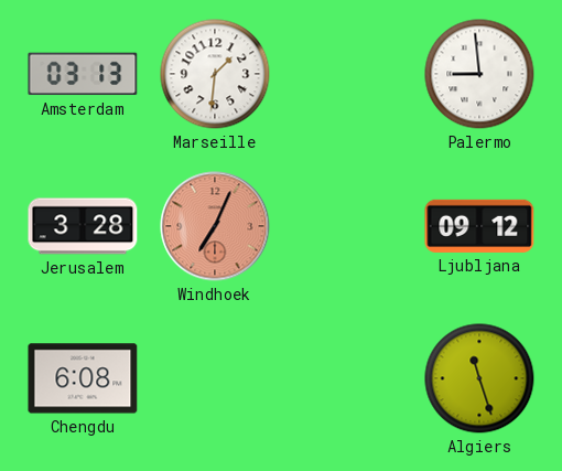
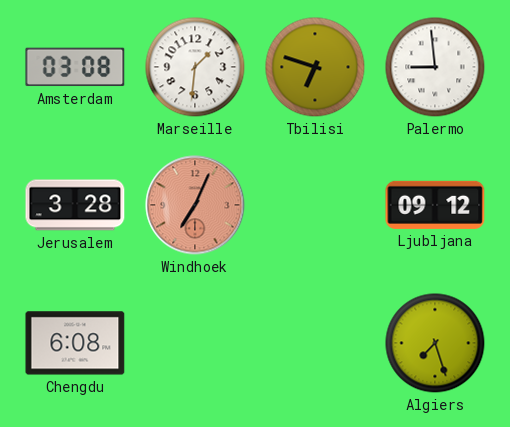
Amsterdam: 03:13 -> 03:08 (75, 67)
Tbilisi: none -> 6:48 (315, 67)
Algiers: 11:27 -> 7:27 (435, 343)
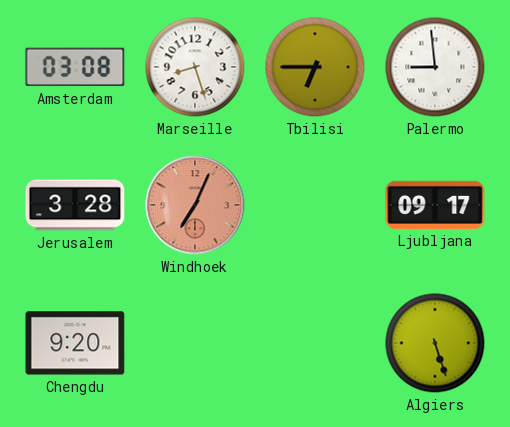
Marseille: 1:31 -> 8:27 (195, 67)
Tbilisi: 6:48 -> 6:45 (315, 67)
Ljubljana: 09:12 -> 09:17 (435, 205)
Chengdu: 6:08 -> 9:20 (75, 343)
Algiers: 7:27 -> 5:27 (435, 343)
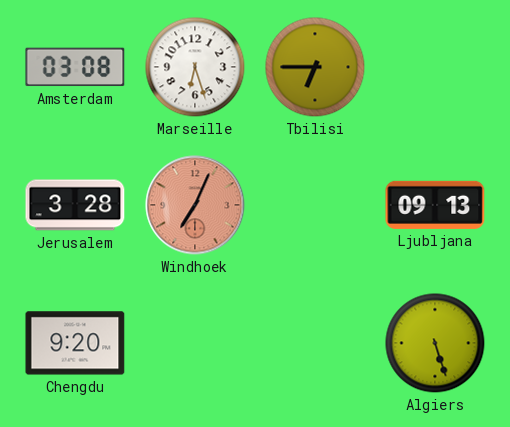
Marseille: 8:27 -> 6:27 (195, 67)
Palermo: 8:59 -> none (435, 67)
Ljubljana: 09:17 -> 09:13 (435, 205)
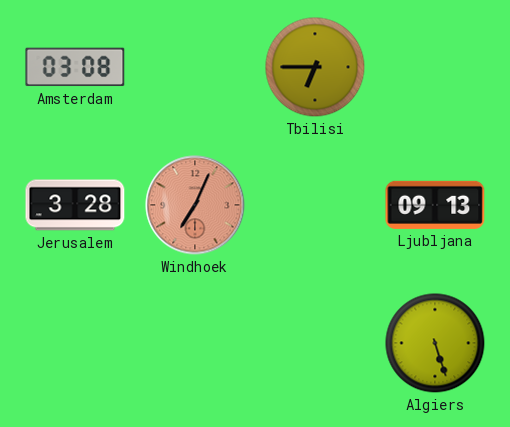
Marseille: 6:27 -> none (195, 67)
Chengdu: 9:20 -> none (75, 343)
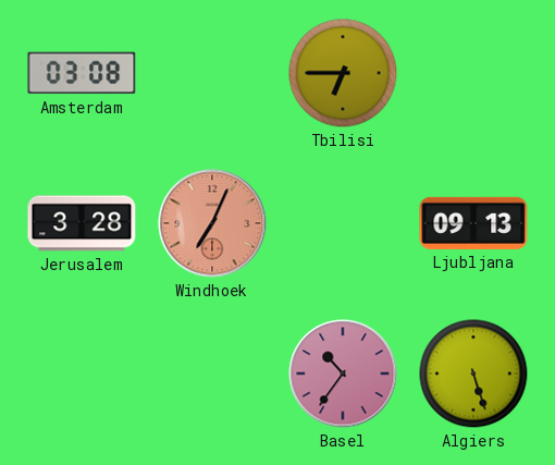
Basel: none -> 10:36 (343, 374)
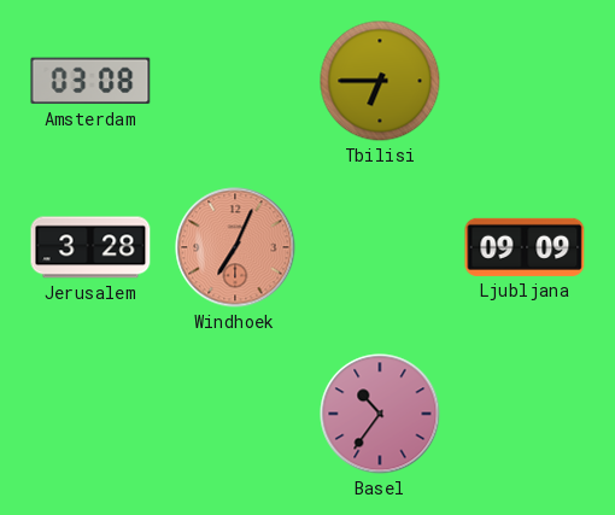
Ljubljana: 09:13 -> 09:09 (525, 247)
Algiers: 5:27 -> none (473, 374)
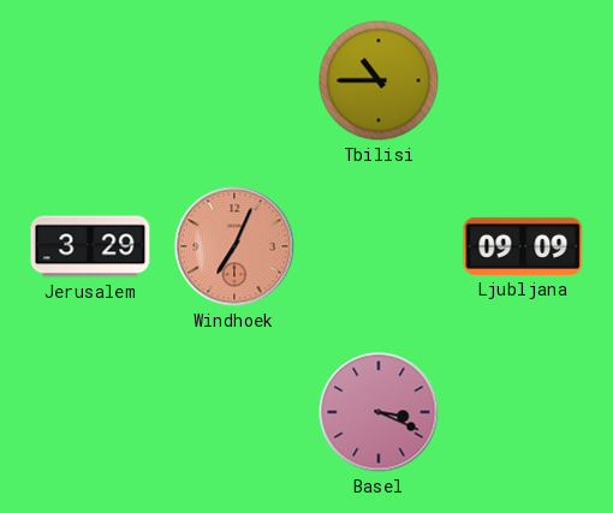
Amsterdam: 03:08 -> none (90, 81)
Tbilisi: 6:45 -> 10:45 (379, 80)
Jerusalem: 3:28 -> 3:29 (90, 246)
Basel: 10:36 -> 3:19 (379, 412)
